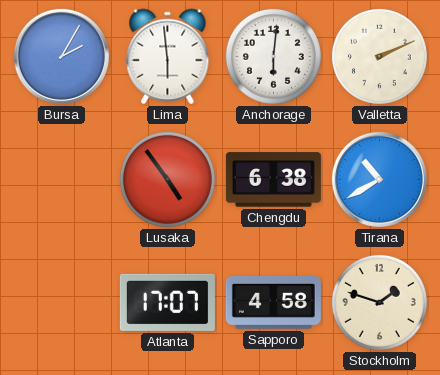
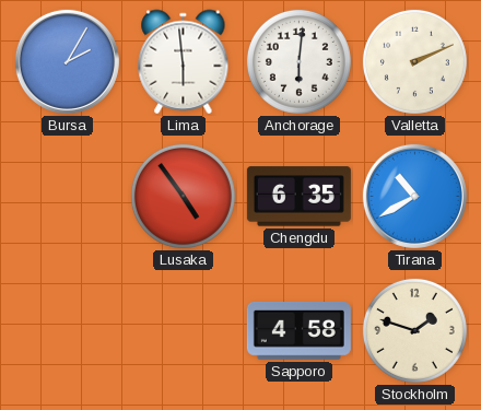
Chengdu: 6:38 -> 6:35 (298, 197)
Atlanta: 17:07 -> none (167, 302)
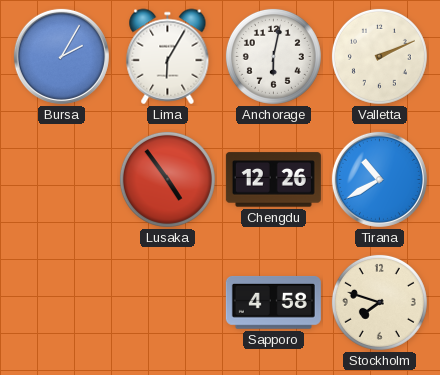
Lima: 5:59 -> 6:05 (168, 57)
Anchorage: 6:01 -> 6:02 (273, 56)
Chengdu: 6:35 -> 12:26 (273, 180)
Stockholm: 1:48 -> 7:48 (379, 302)
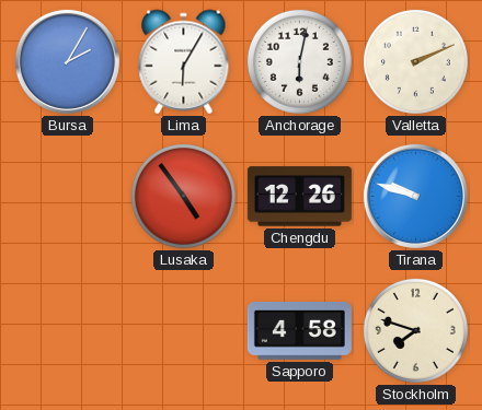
Tirana: 10:40 -> 9:48 (415, 196)
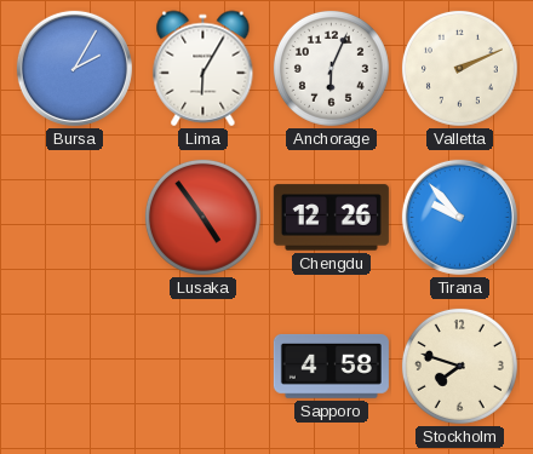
Anchorage: 6:02 -> 6:04 (331, 68)
Tirana: 9:48 -> 9:53 (459, 217)
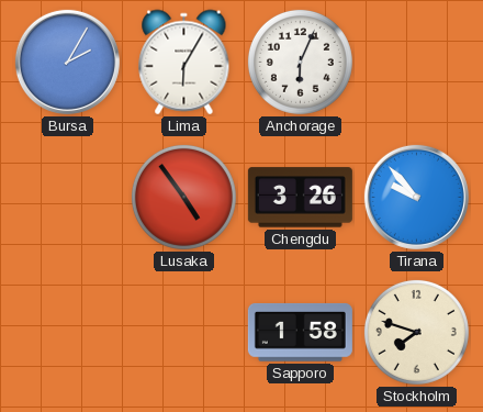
Valletta: 2:11 -> none (459, 68)
Chengdu: 12:26 -> 3:26 (300, 198)
Sapporo: 4:58 -> 1:58 (300, 332)
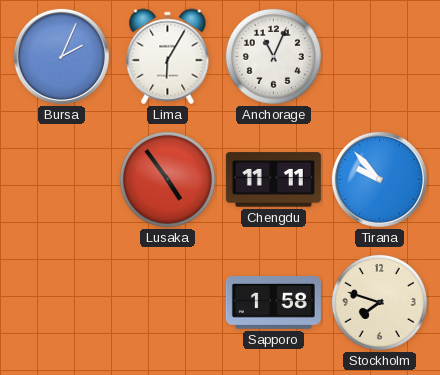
Bursa: 2:05 -> 2:04 (61, 56)
Anchorage: 6:04 -> 11:04 (273, 56)
Chengdu: 3:26 -> 11:11 (273, 180)
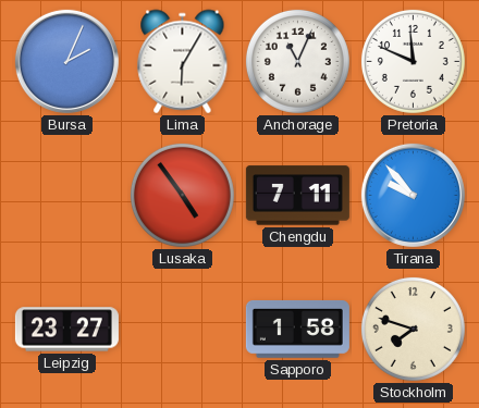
Pretoria: none -> 11:49 (413, 61)
Chengdu: 11:11 -> 7:11 (297, 196)
Leipzig: none -> 23:27 (66, 330)
